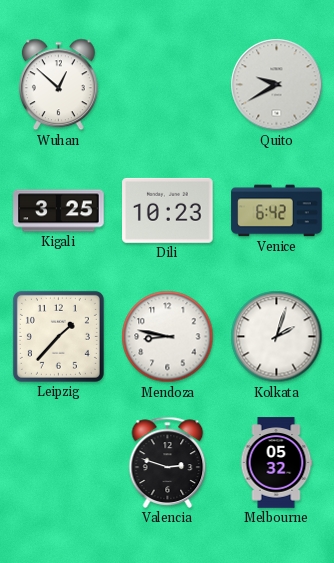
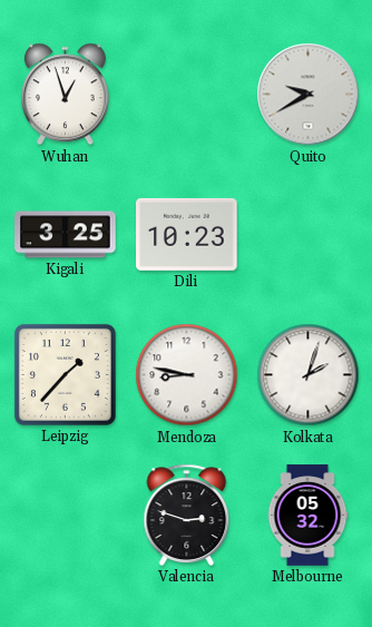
Wuhan: 12:52 -> 12:57 (65, 95)
Venice: 6:42 -> none (277, 211)
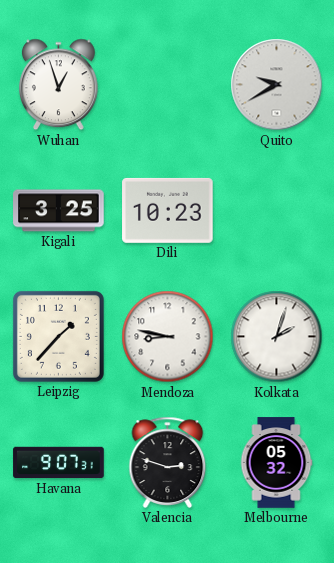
Havana: none -> 9:07 (59, 463)
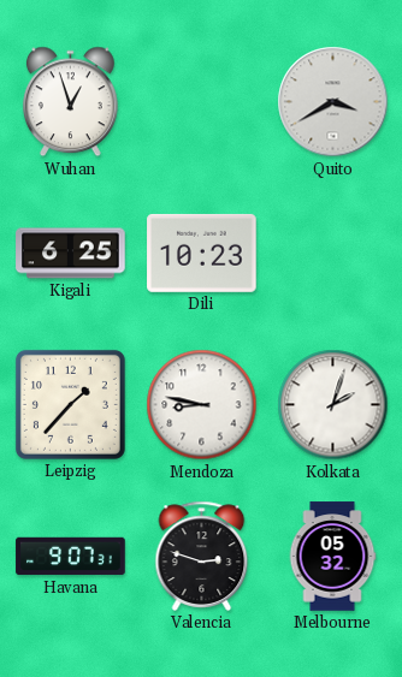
Quito: 9:40 -> 3:40 (333, 102)
Kigali: 3:25 -> 6:25 (71, 254)
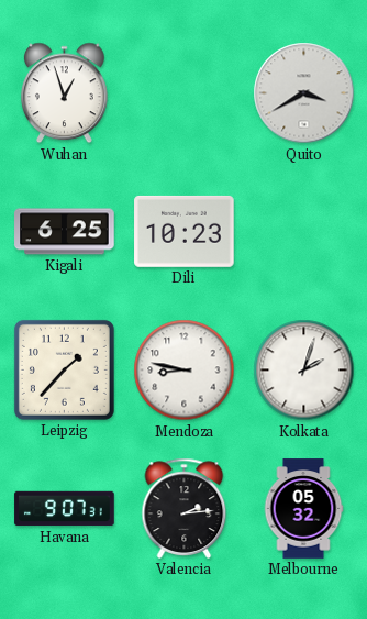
Valencia: 2:48 -> 2:14 (185, 508)
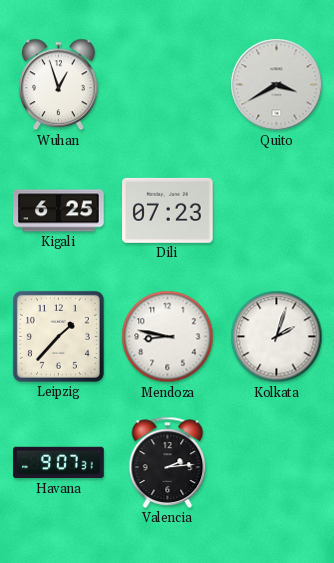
Dili: 10:23 -> 07:23 (168, 210)
Melbourne: 05:32 -> none (303, 509)
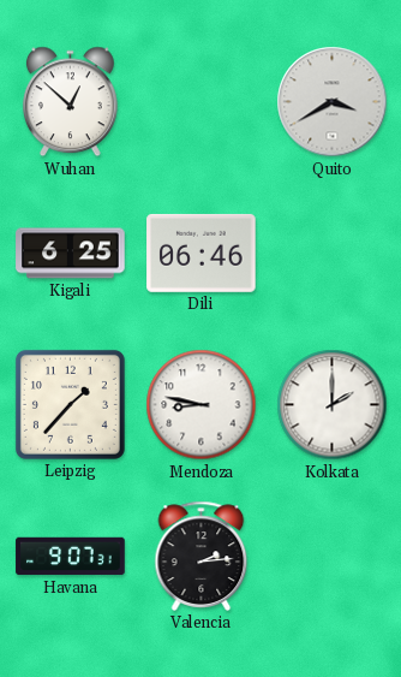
Wuhan: 12:57 -> 12:52 (70, 102)
Dili: 07:23 -> 06:46 (202, 253)
Kolkata: 2:03 -> 2:00 (333, 405)
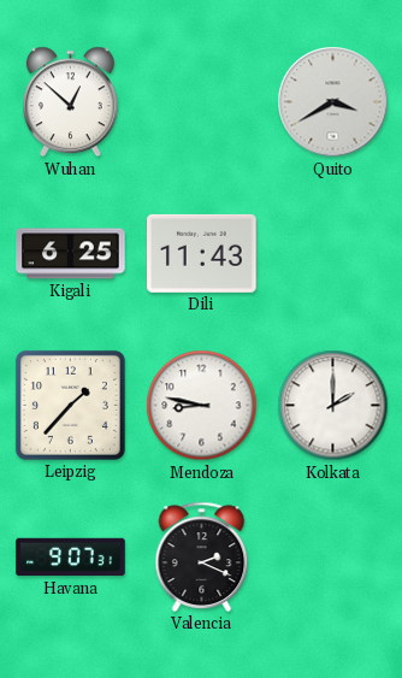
Dili: 06:46 -> 11:43 (202, 253)
Valencia: 2:14 -> 2:19 (202, 556)
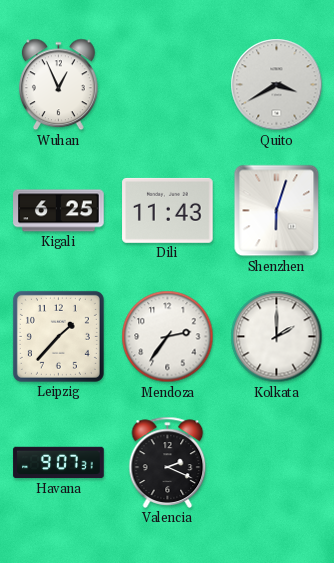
Wuhan: 12:52 -> 12:56 (58, 85)
Shenzhen: none -> 6:03 (277, 211)
Mendoza: 8:47 -> 2:36 (168, 337)
